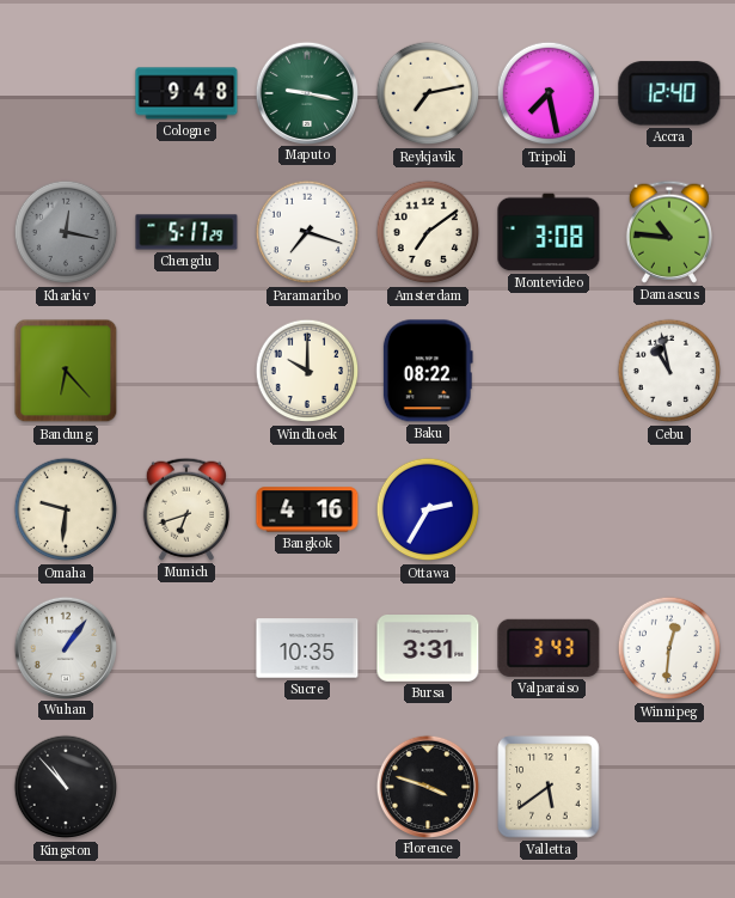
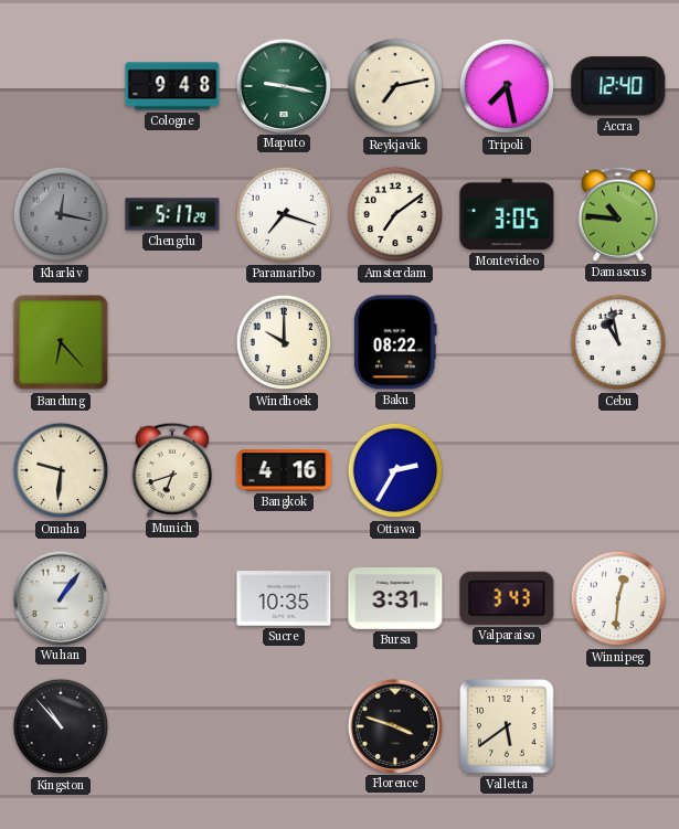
Montevideo: 3:08 -> 3:05 (507, 214)
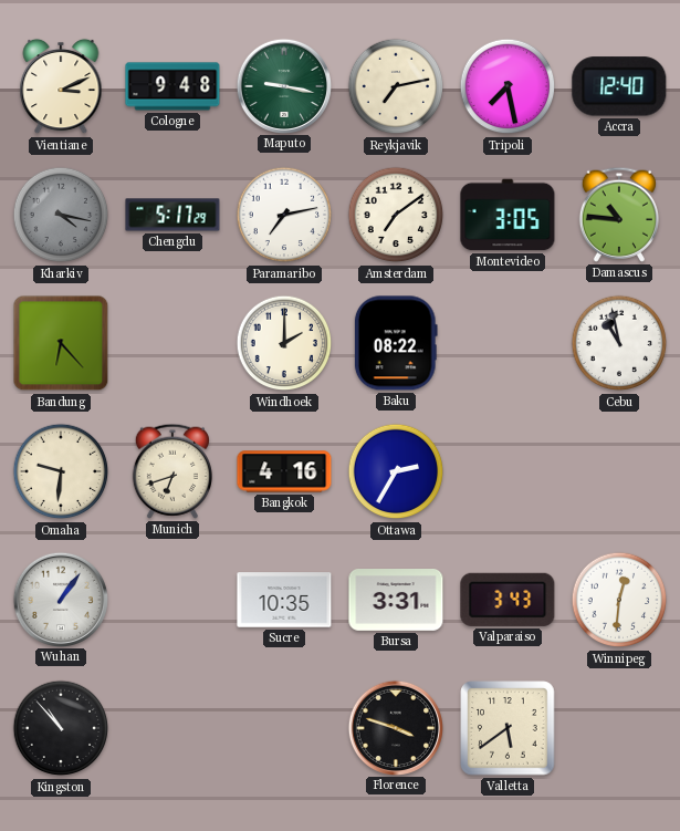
Vientiane: none -> 3:11 (61, 86)
Kharkiv: 12:17 -> 4:17 (61, 215)
Paramaribo: 7:18 -> 7:13 (284, 215)
Windhoek: 10:00 -> 2:00 (284, 343)
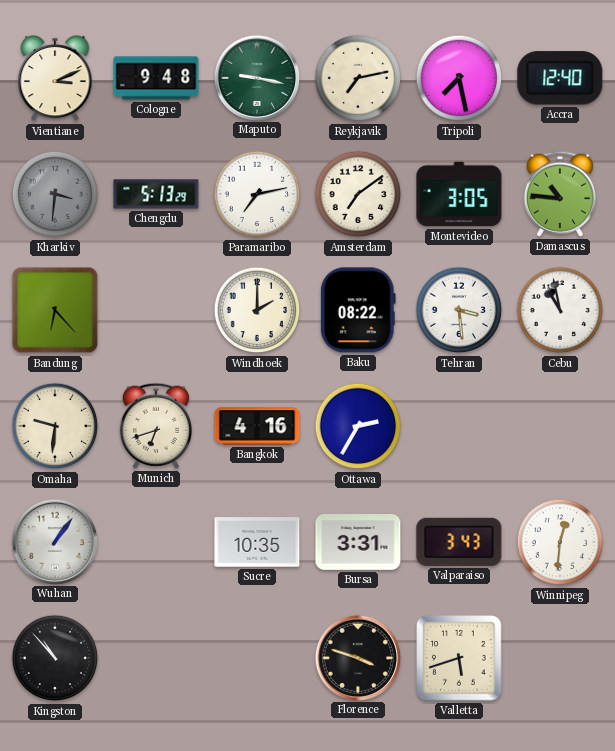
Kharkiv: 4:17 -> 3:31 (55, 194)
Chengdu: 5:17 -> 5:13 (156, 194)
Tehran: none -> 3:29 (459, 310)
Valletta: 5:39 -> 5:42 (459, 658)
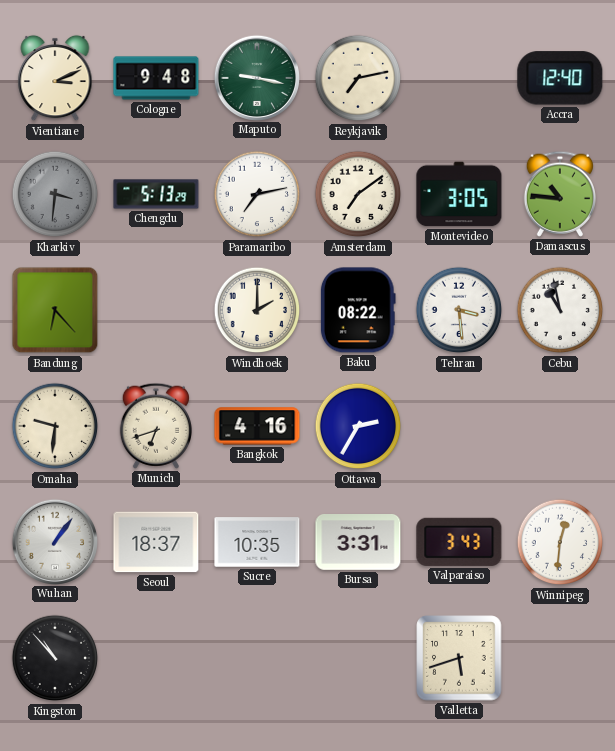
Tripoli: 7:28 -> none (459, 78)
Seoul: none -> 18:37 (156, 542)
Florence: 3:48 -> none (357, 657)
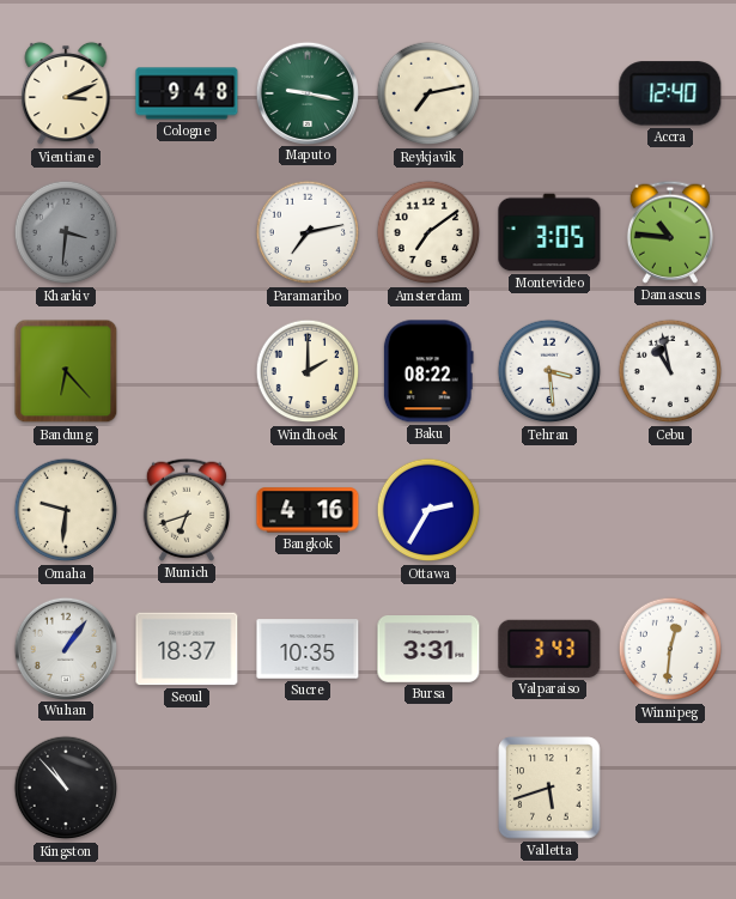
Chengdu: 5:13 -> none (156, 194)
